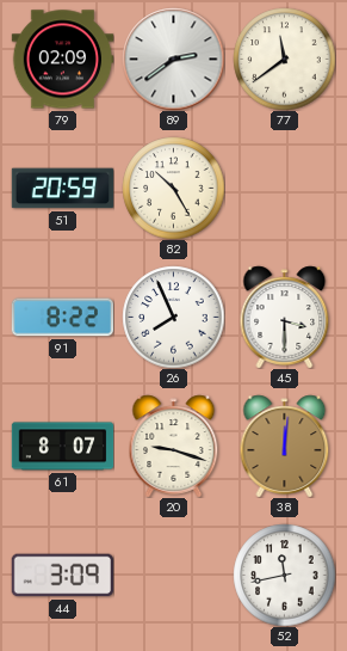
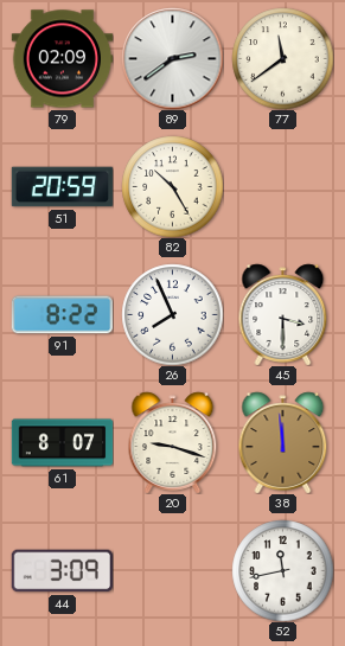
38: 12:01 -> 11:59 (283, 442)
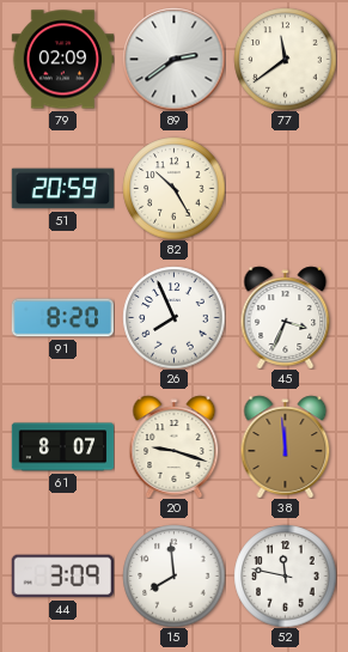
91: 8:22 -> 8:20 (62, 318)
45: 3:30 -> 3:34 (286, 317)
15: none -> 7:59 (173, 575)
52: 11:43 -> 11:47 (285, 575)
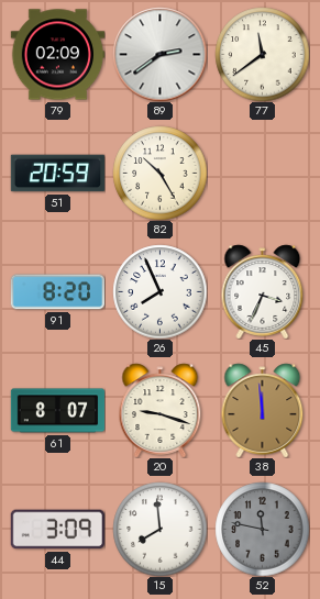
52 dial: white -> grey (262, 529)
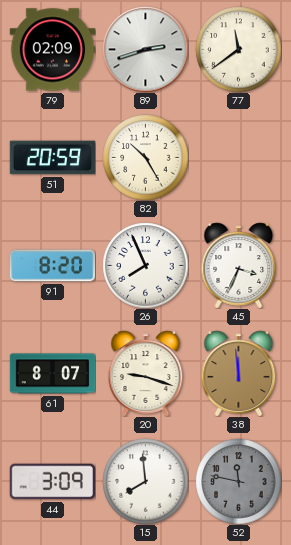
89: 2:39 -> 2:42 (145, 49)
